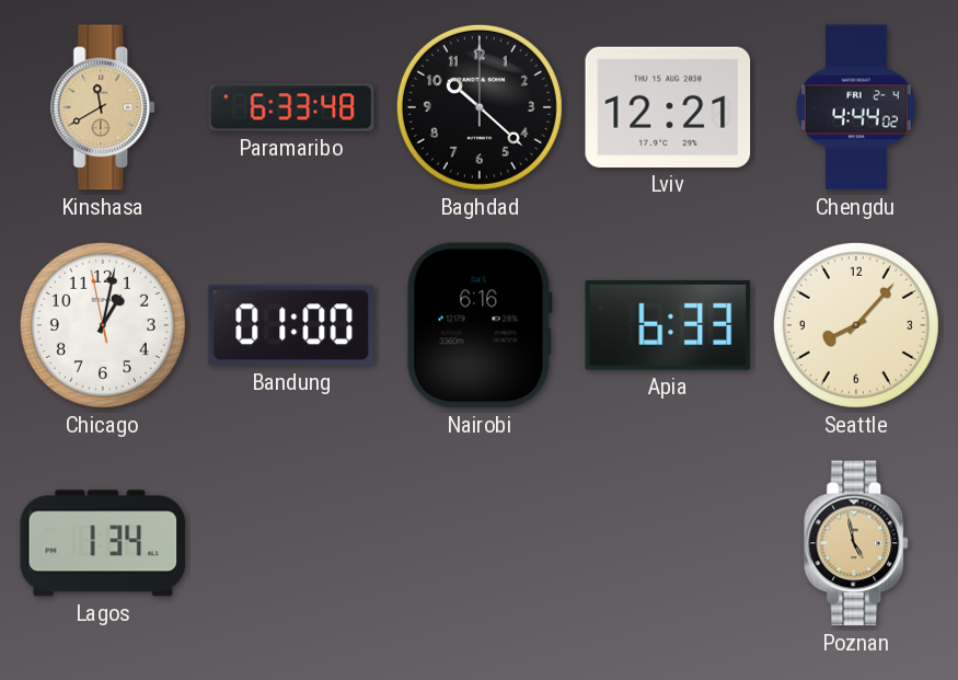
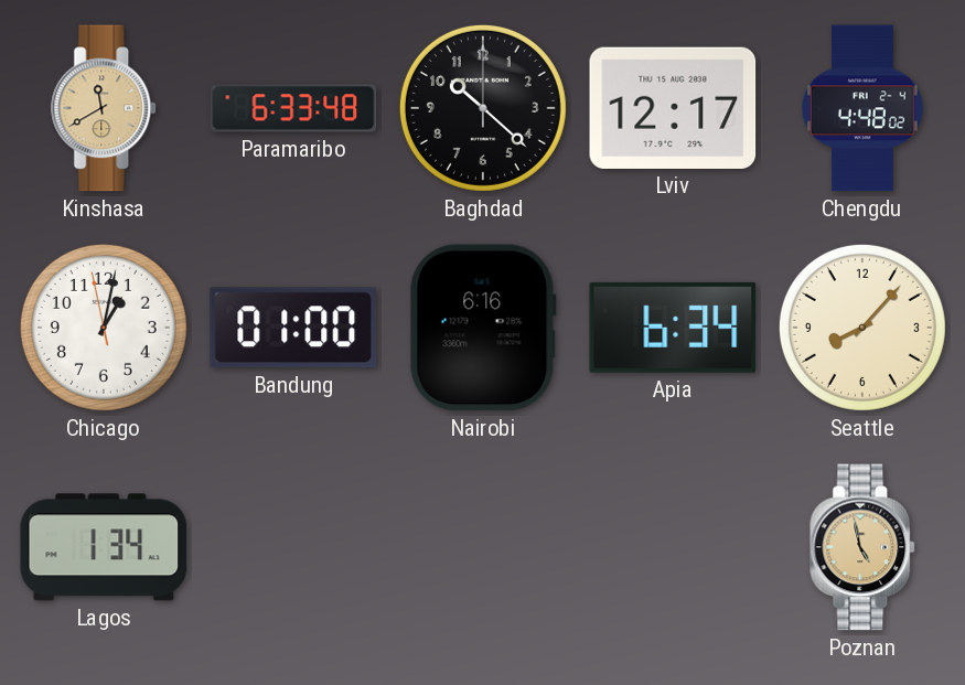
Lviv: 12:21 -> 12:17 (673, 108)
Chengdu: 4:44 -> 4:48 (862, 108)
Apia: 6:33 -> 6:34 (673, 328)
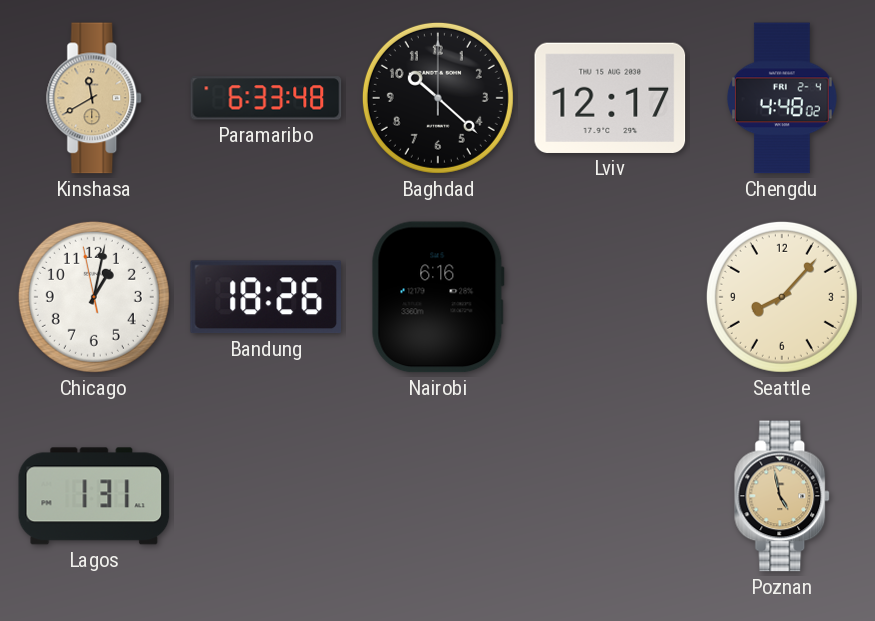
Bandung: 01:00 -> 18:26 (265, 297)
Apia: 6:34 -> none (673, 328)
Lagos: 1:34 -> 1:31 (94, 496)
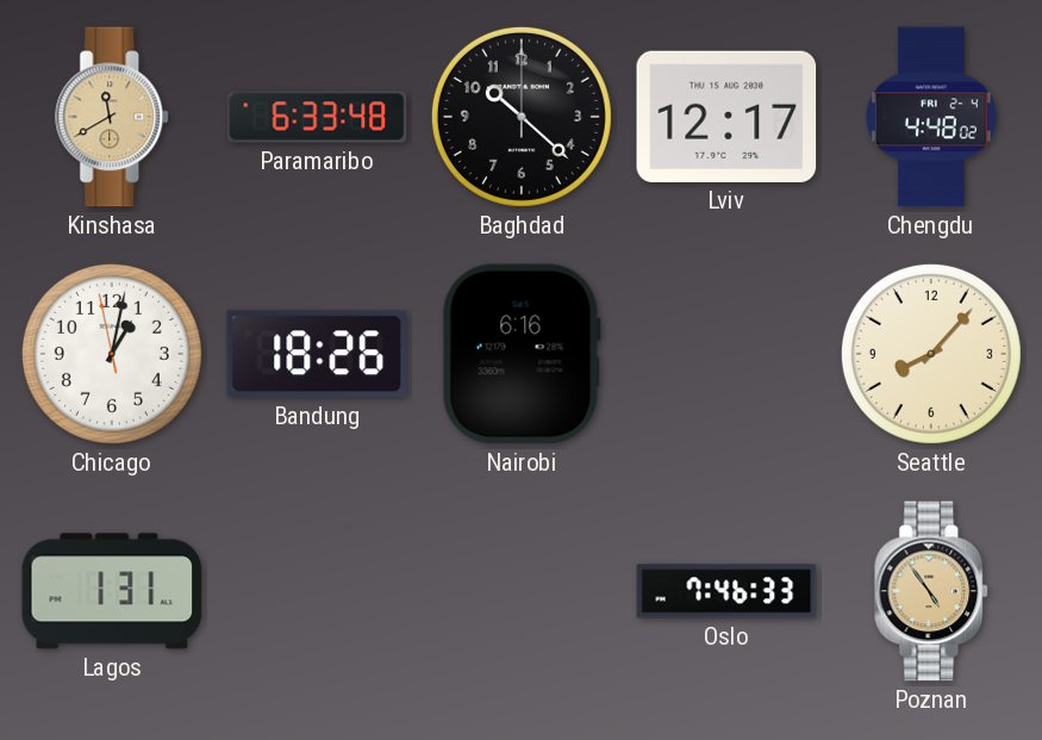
Oslo: none -> 7:46 (726, 591)
Poznan: 4:58 -> 4:54 (932, 591)
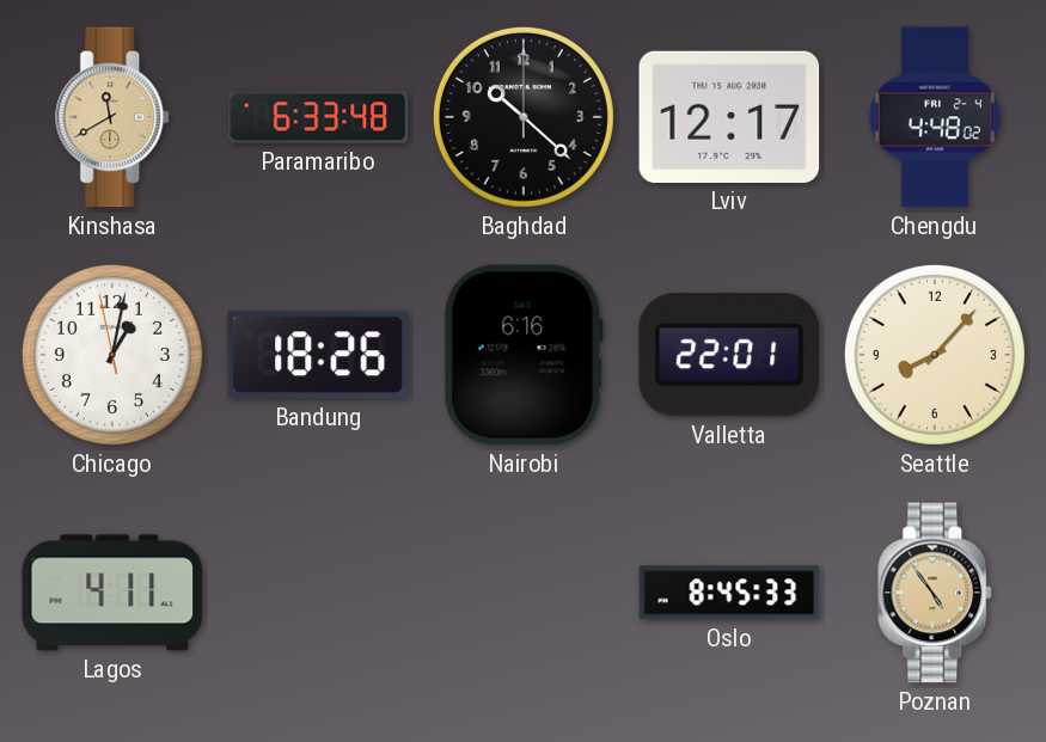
Valletta: none -> 22:01 (728, 355)
Lagos: 1:31 -> 4:11 (112, 593)
Oslo: 7:46 -> 8:45 (729, 593)
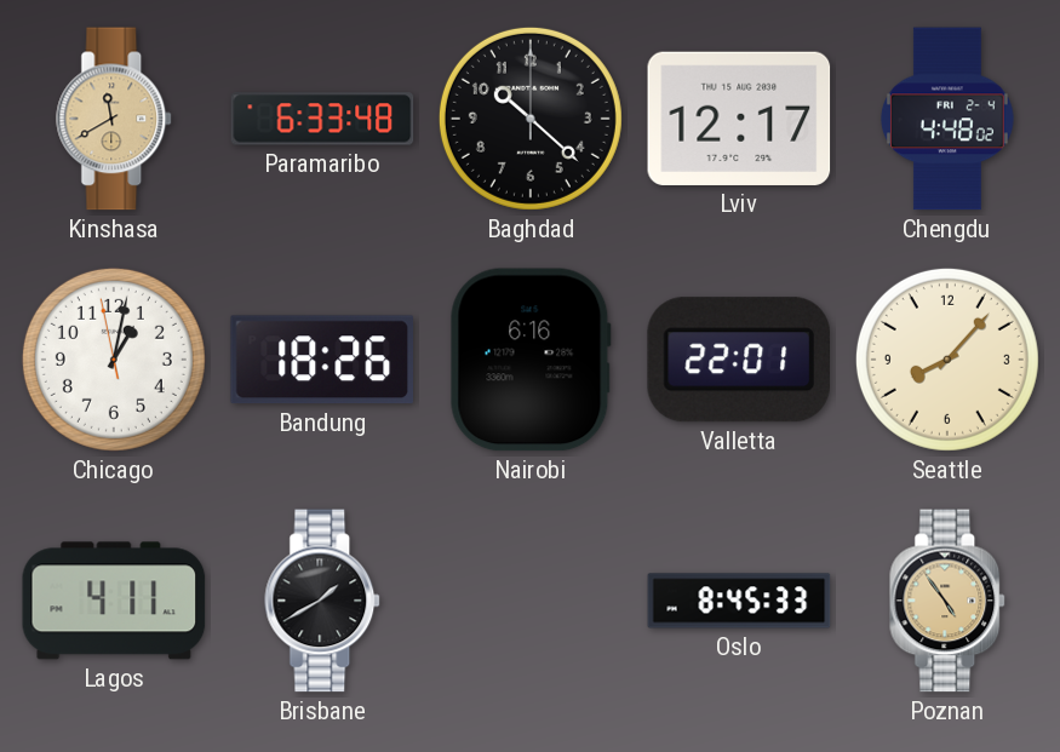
Brisbane: none -> 1:40 (323, 601)
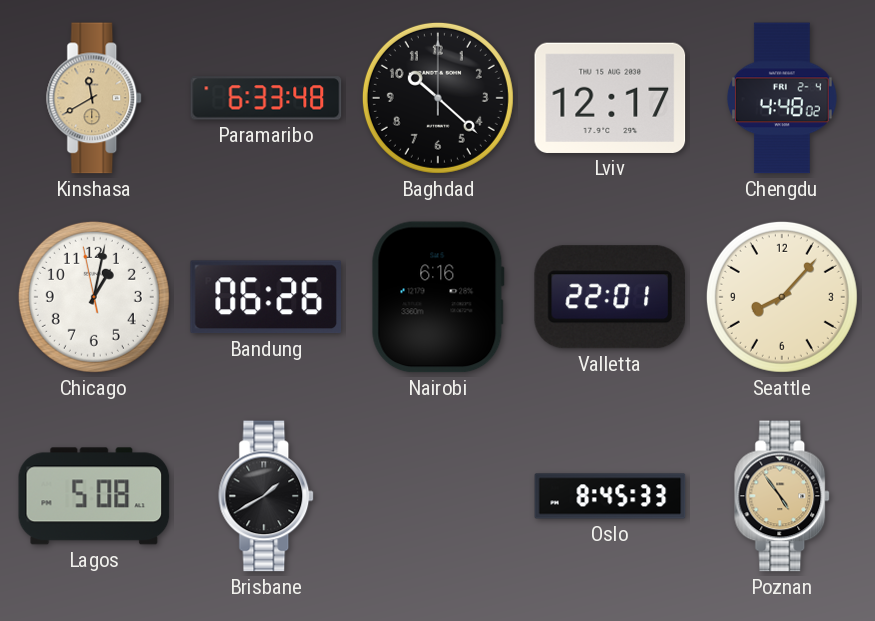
Bandung: 18:26 -> 06:26 (265, 297)
Lagos: 4:11 -> 5:08 (94, 496)
